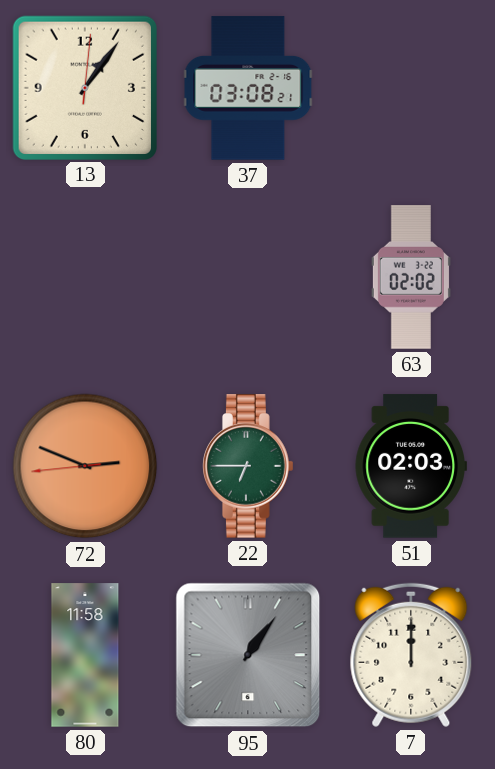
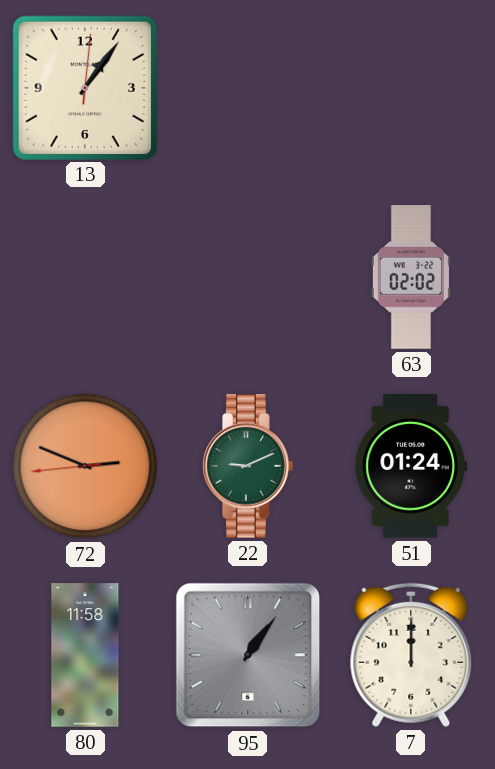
37: 03:08 -> none (248, 88)
22: 6:45 -> 9:11 (249, 466)
51: 02:03 -> 01:24 (411, 466)
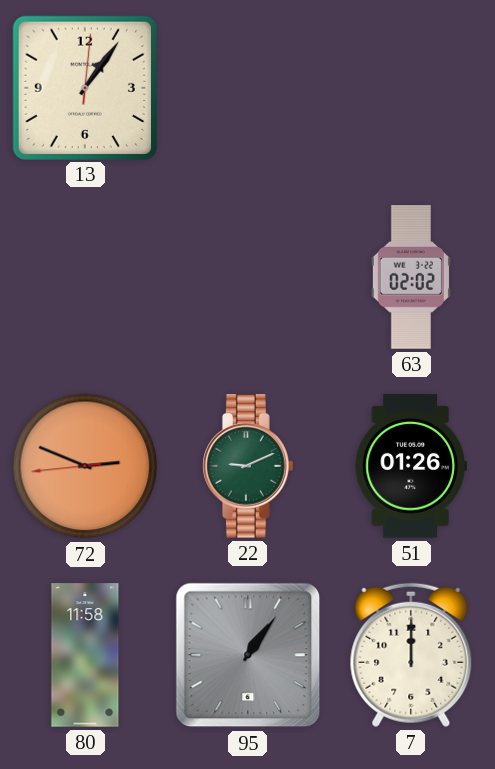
51: 01:24 -> 01:26 (411, 466)
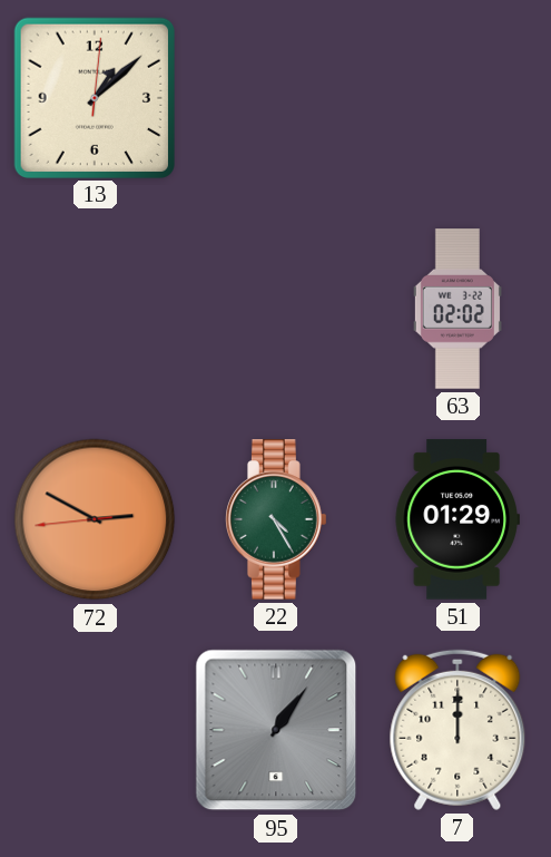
13: 1:06 -> 1:08 (94, 97)
72: 2:48 -> 2:49 (95, 519)
22: 9:11 -> 4:25 (277, 519)
51: 01:26 -> 01:29 (457, 519)
80: 11:58 -> none (85, 655)
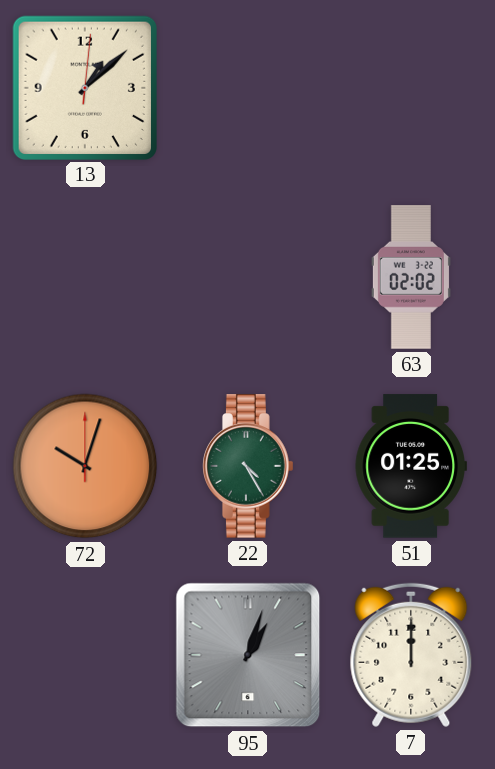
72: 2:49 -> 10:03 (85, 466)
51: 01:29 -> 01:25 (411, 466)
95: 1:06 -> 1:03 (248, 655)
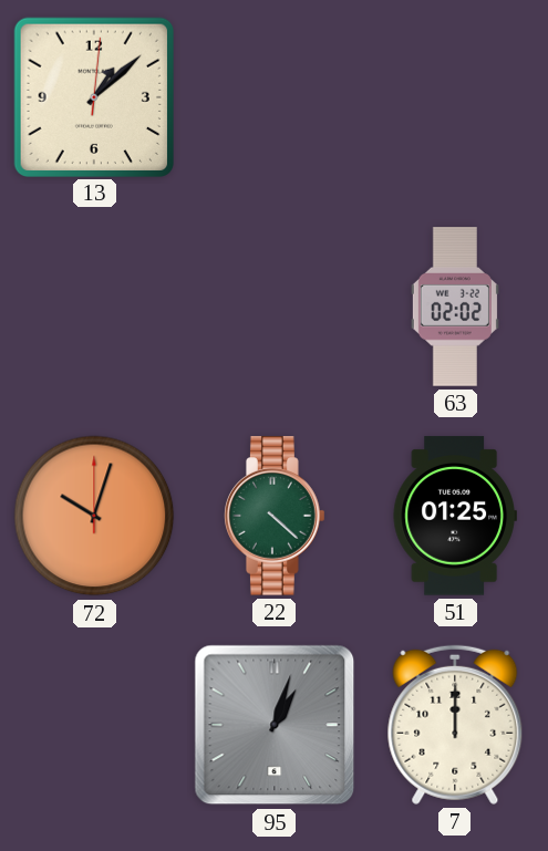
22: 4:25 -> 4:22 (276, 516)
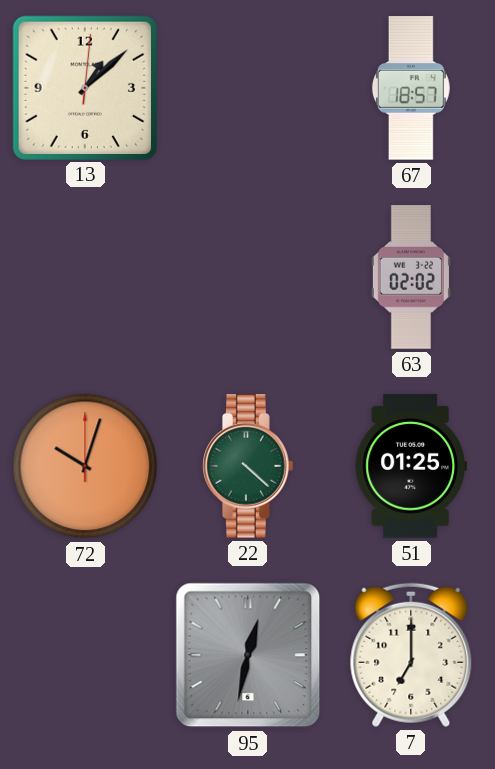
67: none -> 18:57 (411, 88)
95: 1:03 -> 12:32 (248, 655)
7: 12:00 -> 7:00 (411, 655)
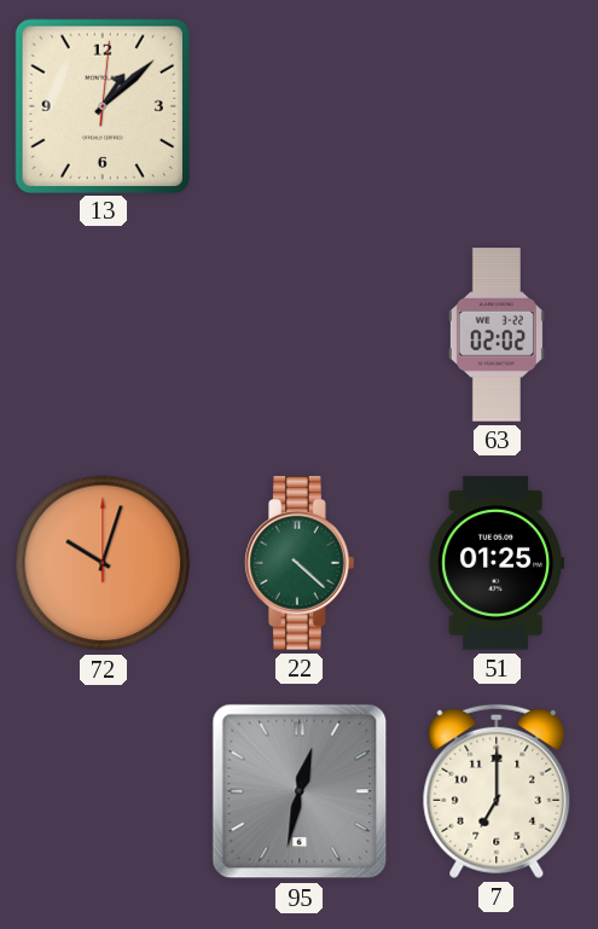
67: 18:57 -> none (411, 88)
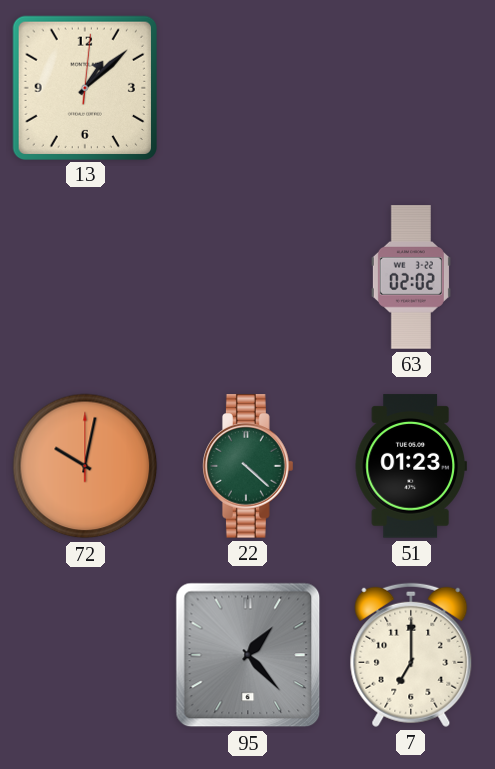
72: 10:03 -> 10:02 (85, 466)
51: 01:25 -> 01:23 (411, 466)
95: 12:32 -> 1:23 (248, 655)
